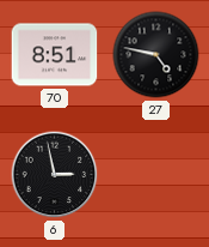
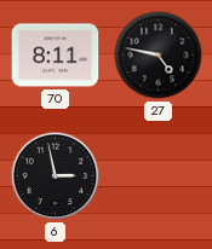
70: 8:51 -> 8:11 (56, 56)
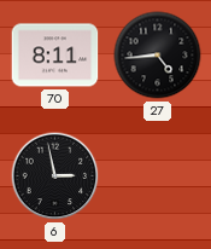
27: 4:47 -> 4:44 (158, 56)
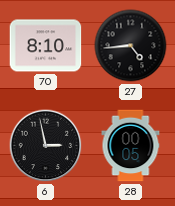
70: 8:11 -> 8:10 (46, 46)
28: none -> 00:05 (131, 146)
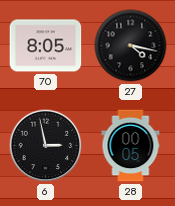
70: 8:10 -> 8:05 (46, 46)
27: 4:44 -> 4:17 (131, 46)
